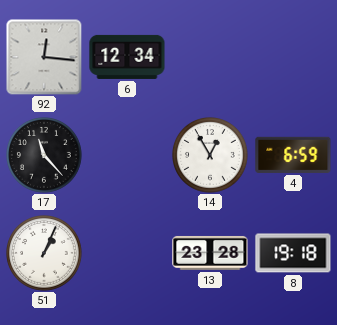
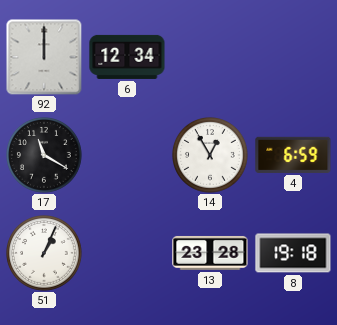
92: 12:16 -> 12:00 (44, 57)
17: 11:23 -> 11:20 (45, 156)
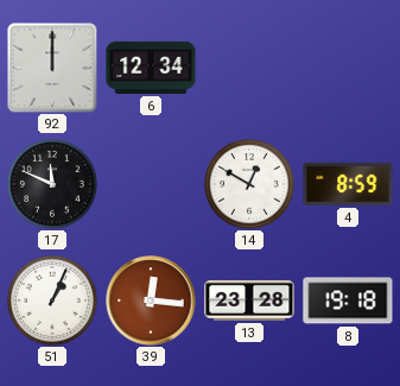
17: 11:20 -> 11:49 (53, 185)
14: 12:55 -> 12:50 (250, 185)
4: 6:59 -> 8:59 (348, 184)
39: none -> 12:16 (151, 300)
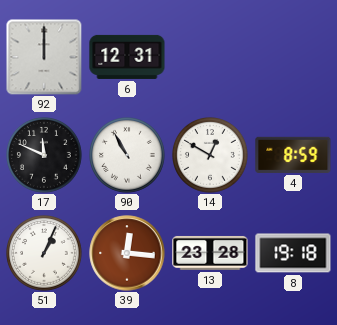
6: 12:34 -> 12:31 (127, 57)
90: none -> 10:55 (128, 156)
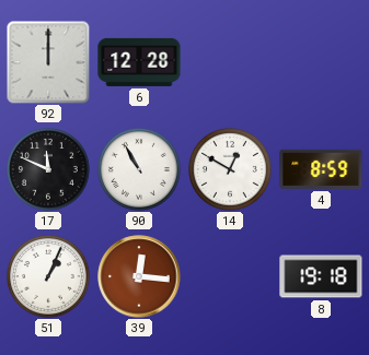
6: 12:31 -> 12:28 (139, 62)
13: 23:28 -> none (210, 253)
